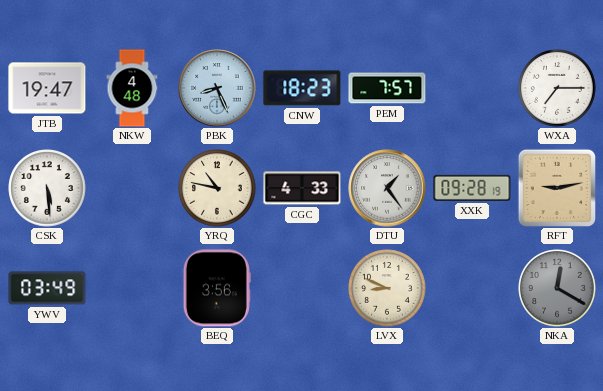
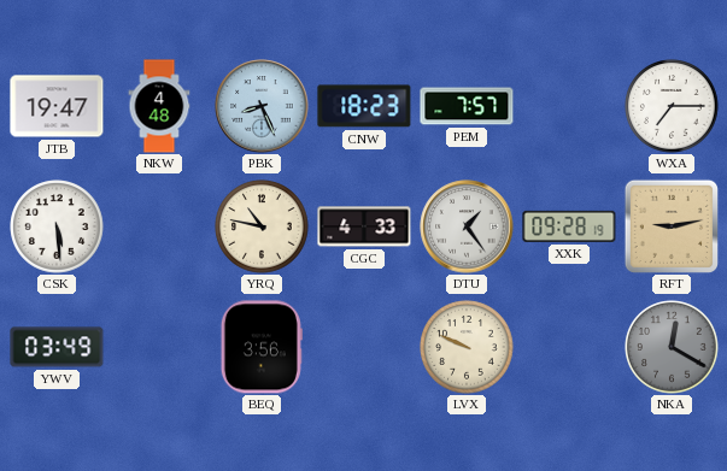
LVX: 8:49 -> 9:49 (467, 347)
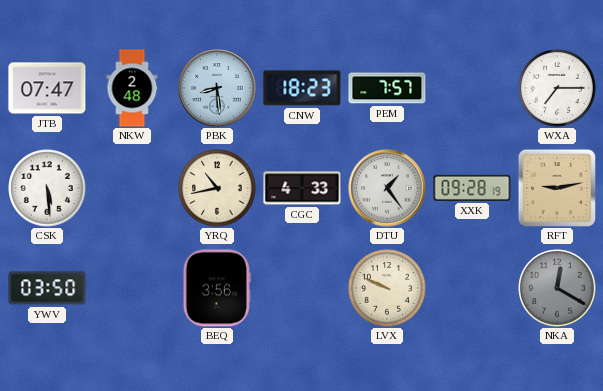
JTB: 19:47 -> 07:47 (47, 88)
NKW: 4:48 -> 2:48 (132, 88)
PBK: 8:26 -> 8:29 (217, 88)
YRQ: 10:47 -> 10:43 (217, 188)
YWV: 03:49 -> 03:50 (47, 288)
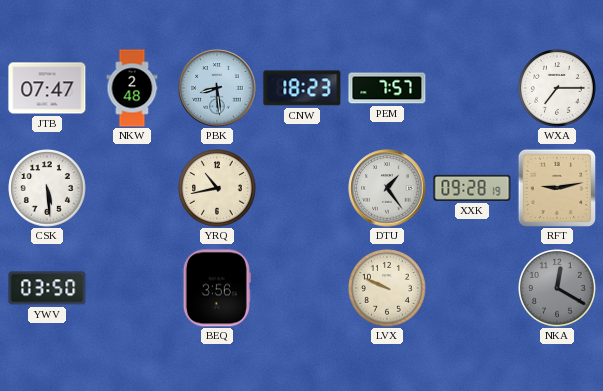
CGC: 4:33 -> none (302, 188)
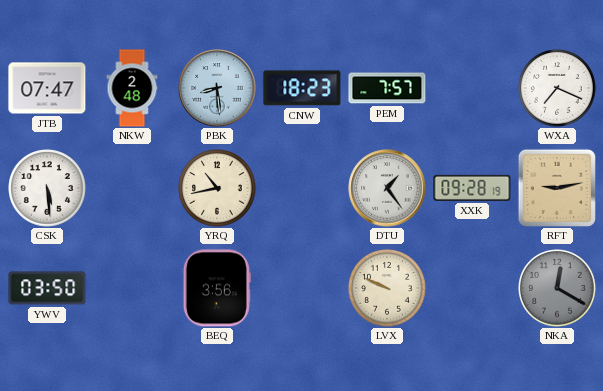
WXA: 7:15 -> 7:19 (557, 88)
